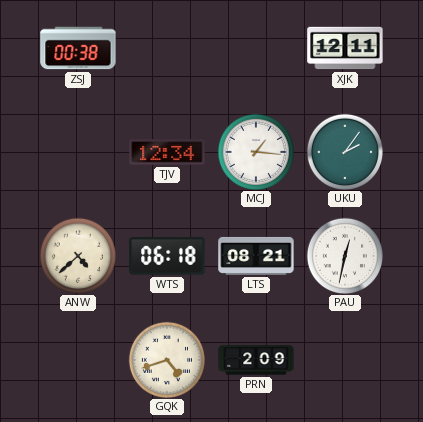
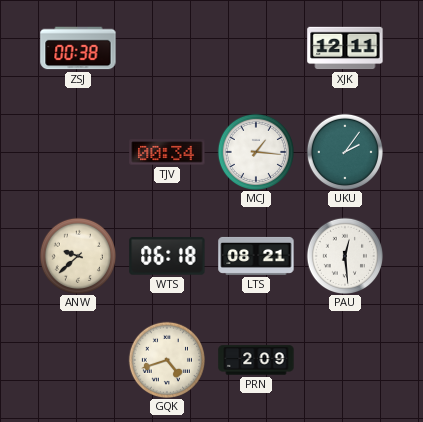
TJV: 12:34 -> 00:34 (167, 152)
ANW: 4:38 -> 9:38 (77, 255)
PAU: 12:32 -> 12:29 (344, 255)
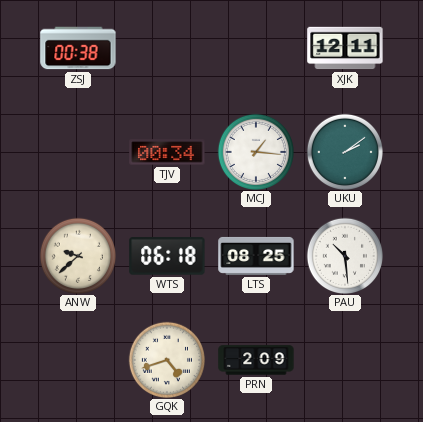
UKU: 2:06 -> 2:09 (344, 151)
LTS: 08:21 -> 08:25 (256, 256)
PAU: 12:29 -> 10:29 (344, 255)
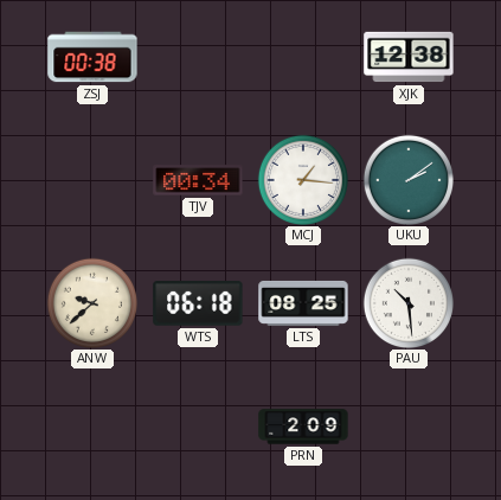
XJK: 12:11 -> 12:38 (409, 57)
GQK: 4:42 -> none (166, 359)
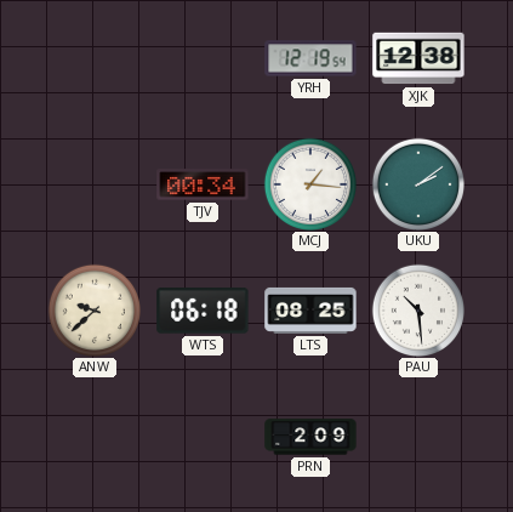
ZSJ: 00:38 -> none (92, 57)
YRH: none -> 12:19 (310, 58)
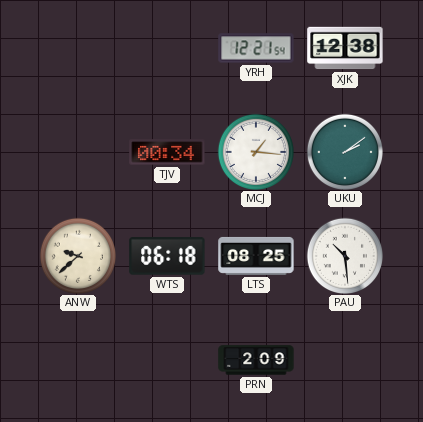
YRH: 12:19 -> 12:21 (256, 48)
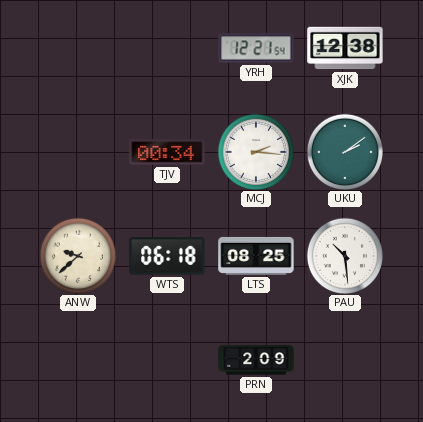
MCJ: 1:16 -> 2:16 (255, 151)
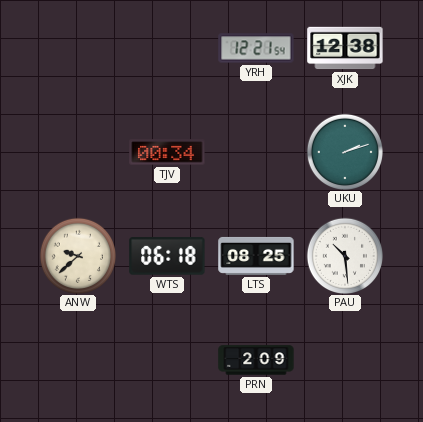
MCJ: 2:16 -> none (255, 151)
UKU: 2:09 -> 2:12 (344, 151)
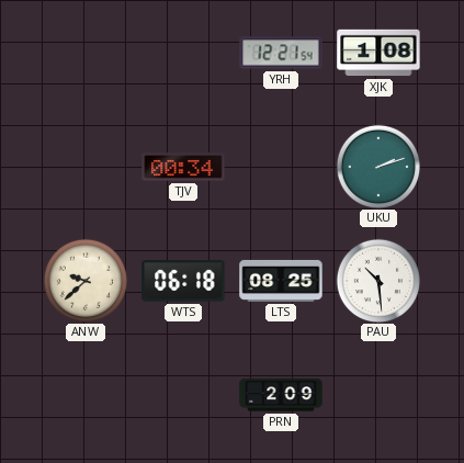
XJK: 12:38 -> 1:08 (378, 53)
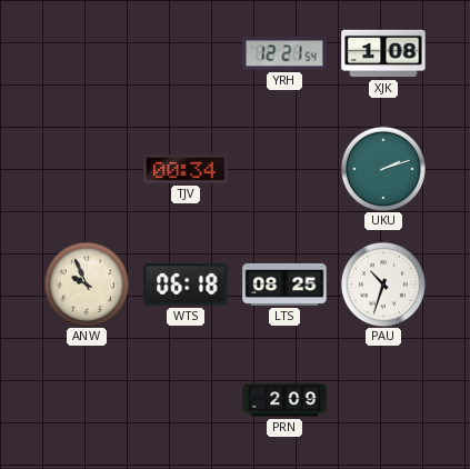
ANW: 9:38 -> 9:56 (86, 283)
PAU: 10:29 -> 10:33 (382, 283)
